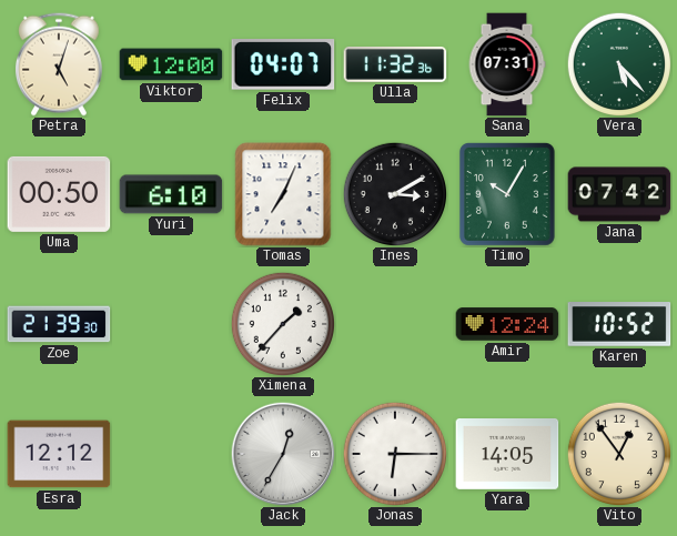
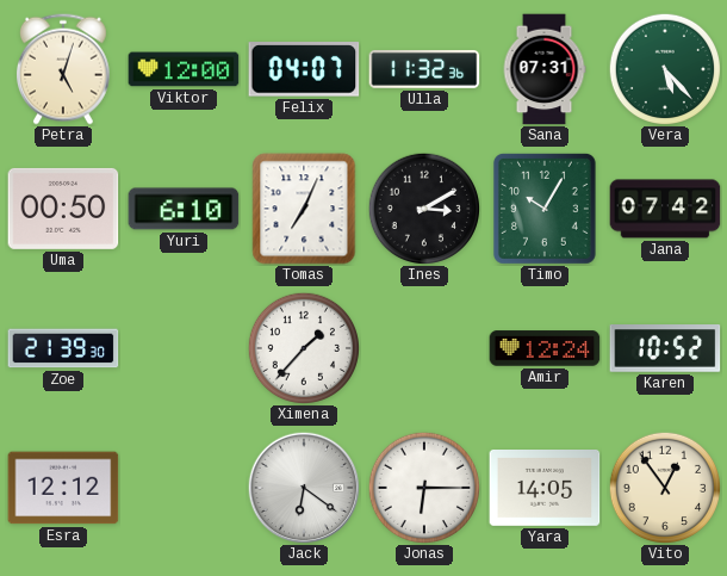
Jack: 12:35 -> 6:21 (304, 488)
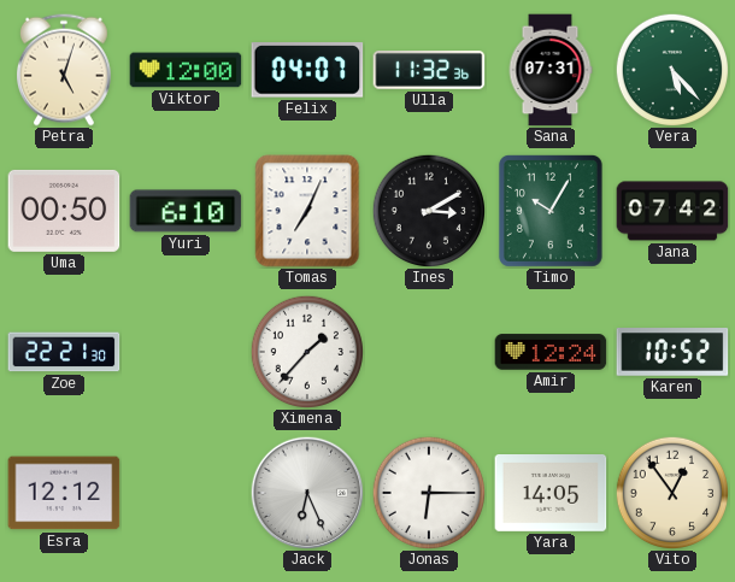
Zoe: 21:39 -> 22:21 (64, 352)
Jack: 6:21 -> 6:26 (307, 493)
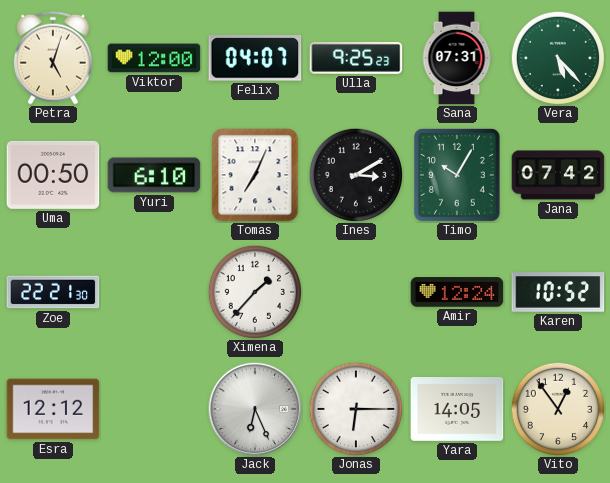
Ulla: 11:32 -> 9:25 (356, 59)
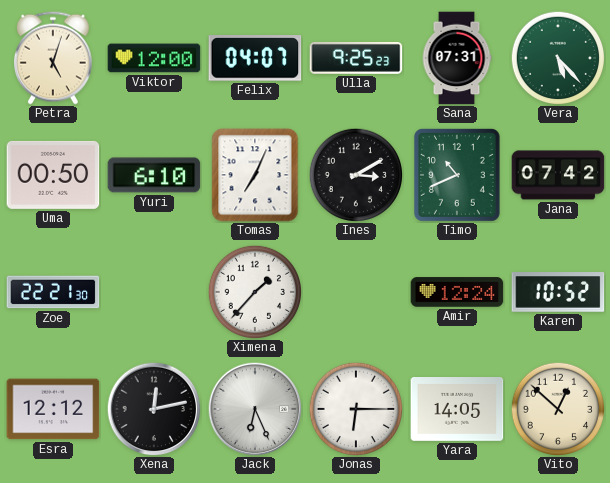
Timo: 10:05 -> 10:41 (457, 175)
Xena: none -> 12:13 (154, 409)
Vito: 12:54 -> 12:52 (557, 408)
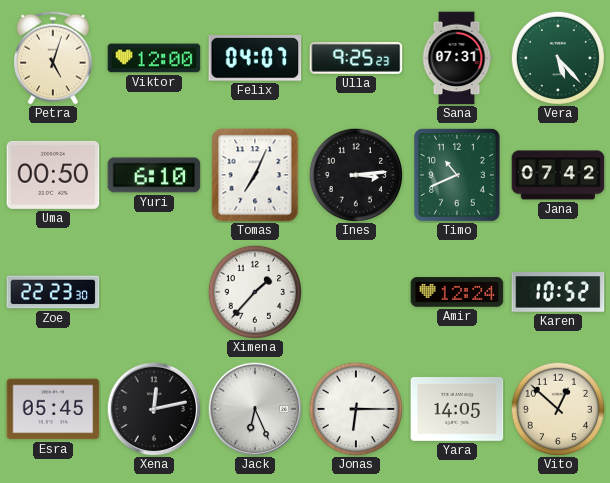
Ines: 3:10 -> 3:14 (355, 174)
Zoe: 22:21 -> 22:23 (53, 292)
Esra: 12:12 -> 05:45 (53, 409)
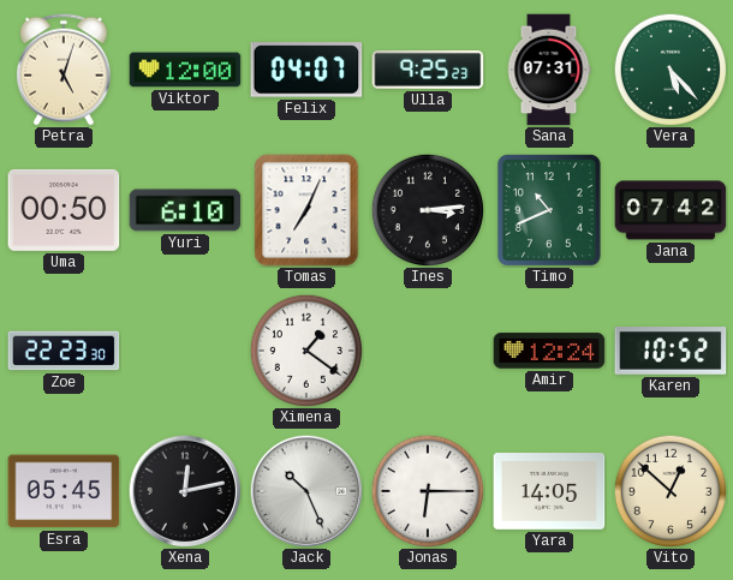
Ximena: 1:37 -> 1:21 (305, 349)
Jack: 6:26 -> 10:26 (306, 491)
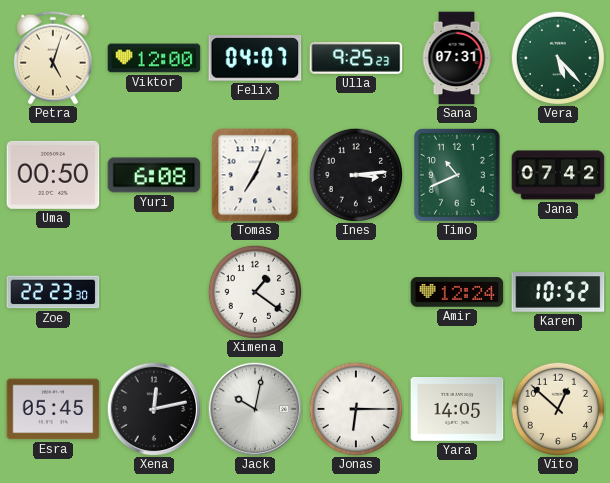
Yuri: 6:10 -> 6:08 (154, 175)
Jack: 10:26 -> 10:02 (255, 409)
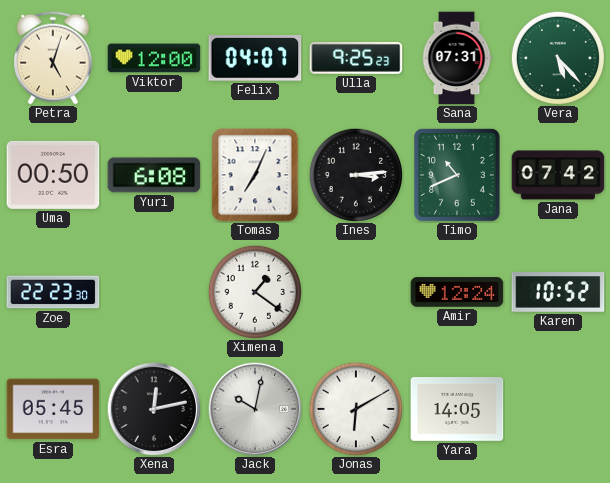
Jonas: 6:15 -> 6:10 (355, 408)
Vito: 12:52 -> none (557, 408)
